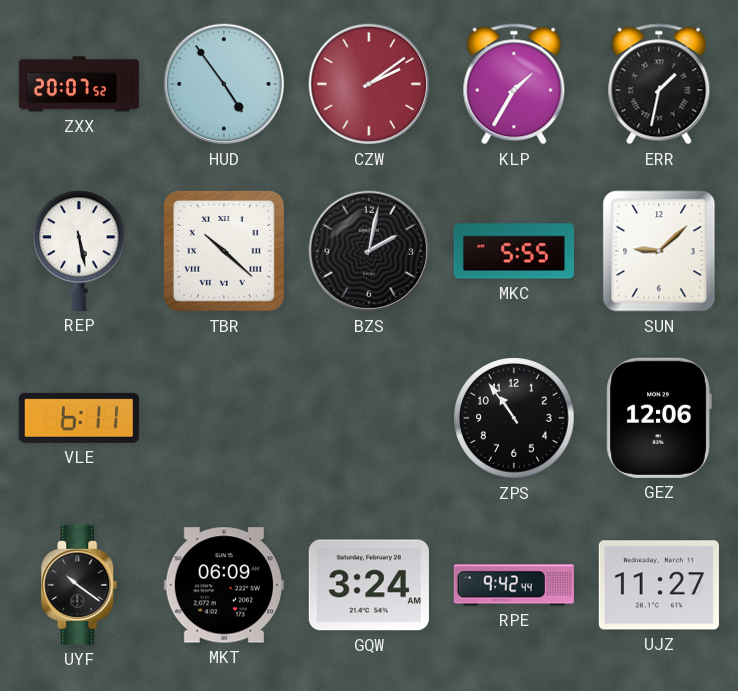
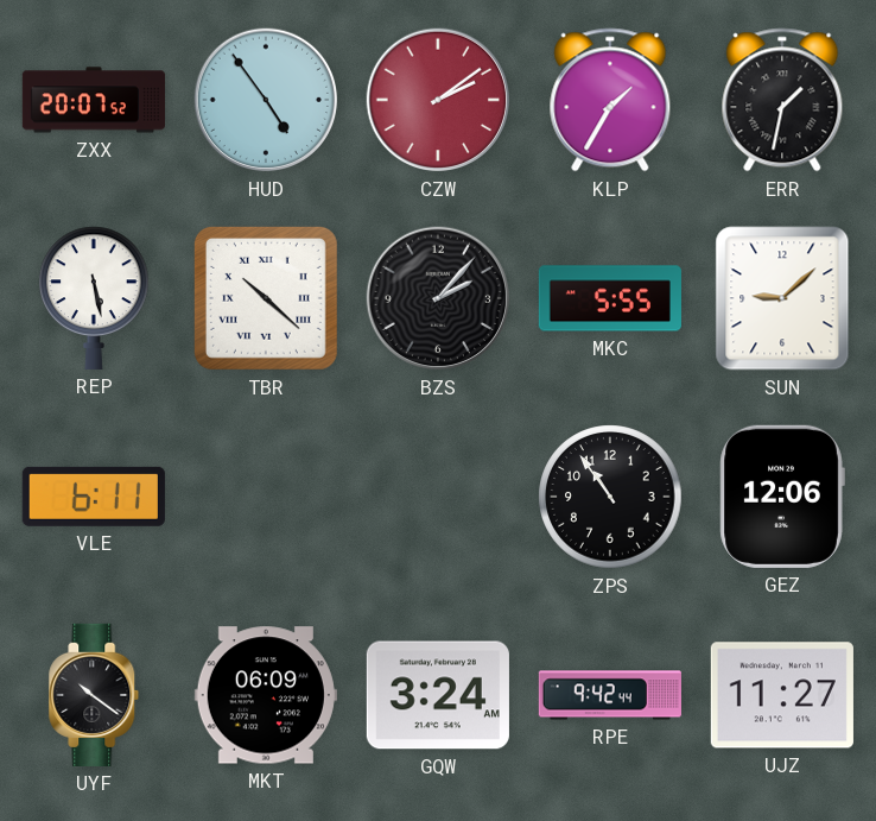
BZS: 2:02 -> 2:07 (438, 298)
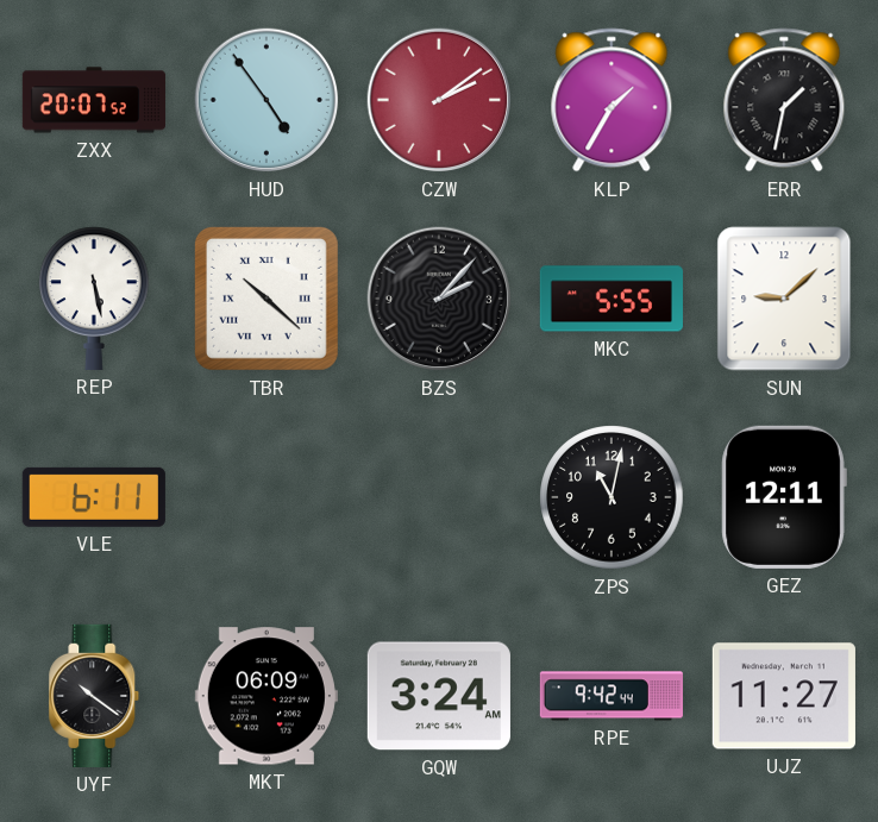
ZPS: 10:54 -> 11:02 (612, 497)
GEZ: 12:06 -> 12:11 (784, 497)
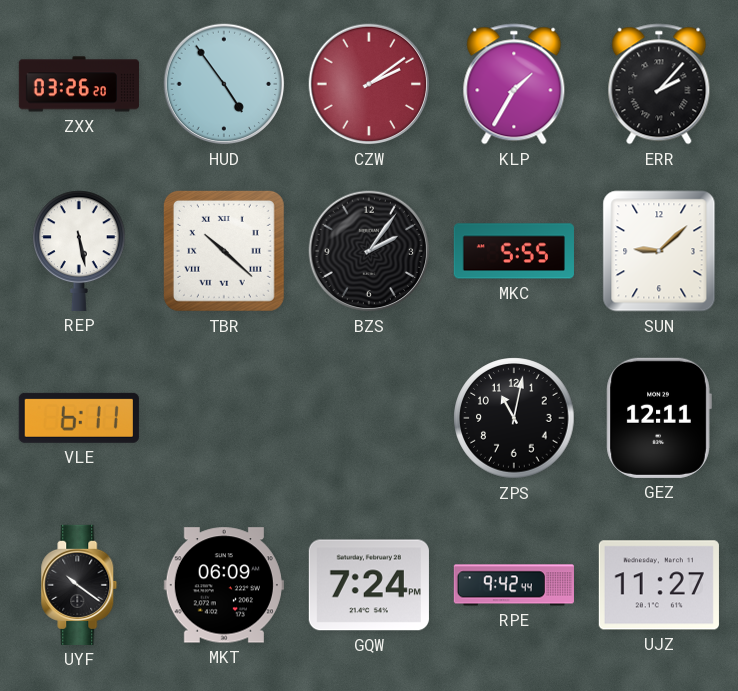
ZXX: 20:07 -> 03:26 (79, 84)
ERR: 1:32 -> 2:07 (659, 84)
BZS: 2:07 -> 2:06 (369, 251)
GQW: 3:24 -> 7:24 (369, 585)
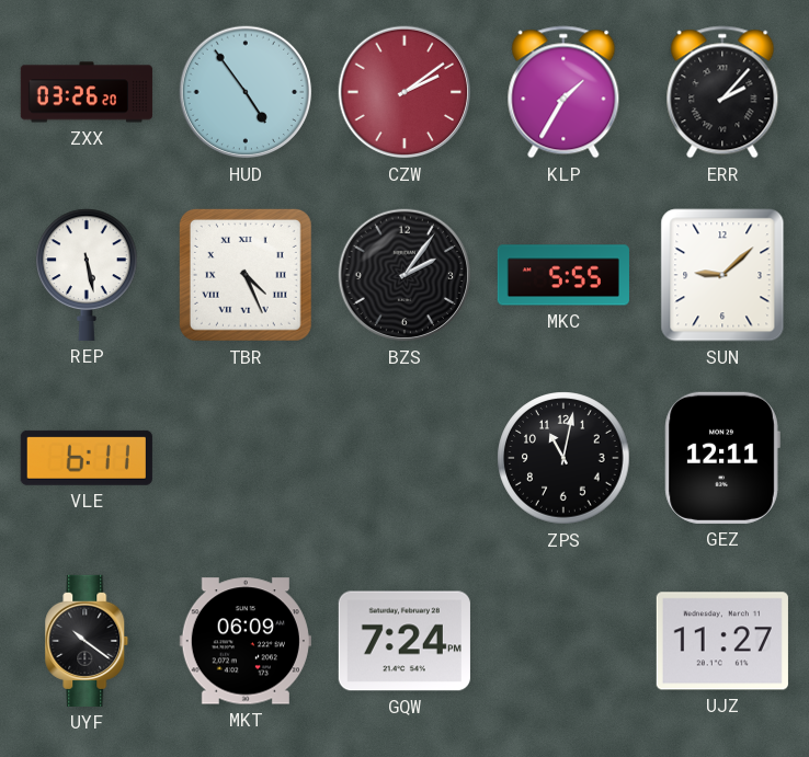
TBR: 10:22 -> 4:26 (246, 275)
RPE: 9:42 -> none (514, 585)
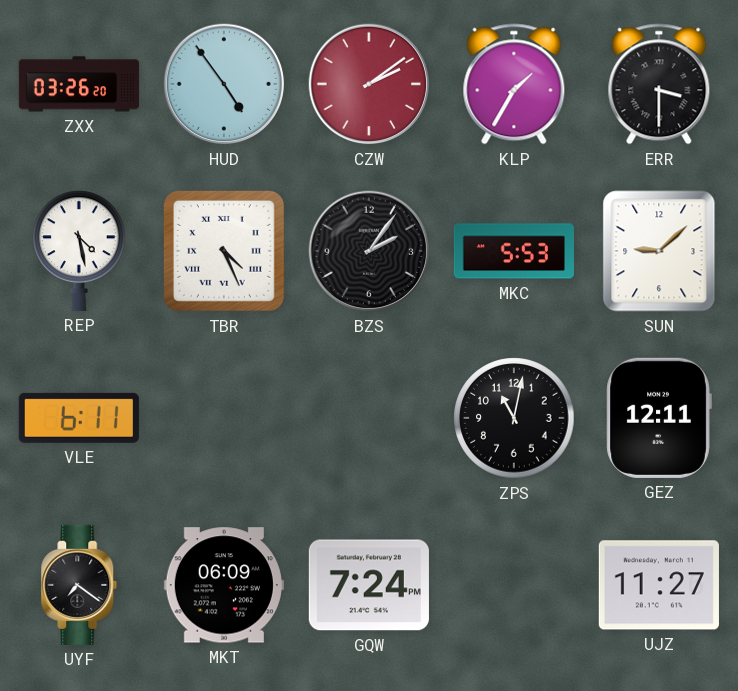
ERR: 2:07 -> 3:30 (659, 84)
REP: 5:28 -> 4:28 (80, 251)
MKC: 5:55 -> 5:53 (514, 251)
UYF: 10:21 -> 7:21 (79, 585)
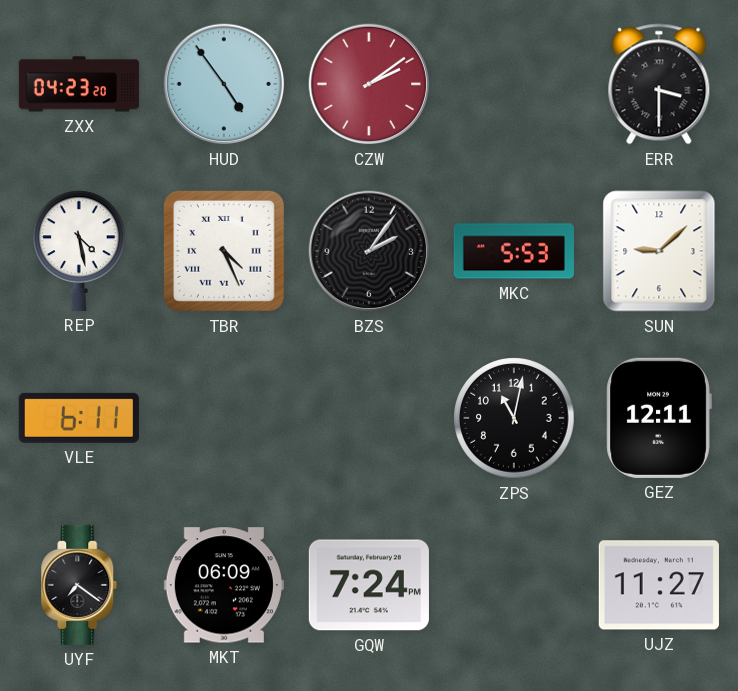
ZXX: 03:26 -> 04:23 (79, 84)
KLP: 1:35 -> none (514, 84)
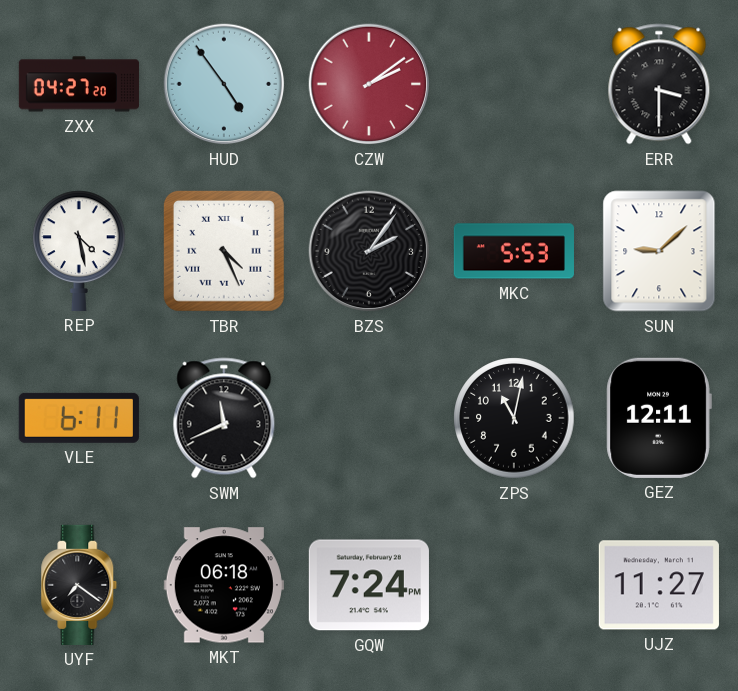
ZXX: 04:23 -> 04:27 (79, 84)
SWM: none -> 11:41 (224, 418)
MKT: 06:09 -> 06:18 (224, 585)
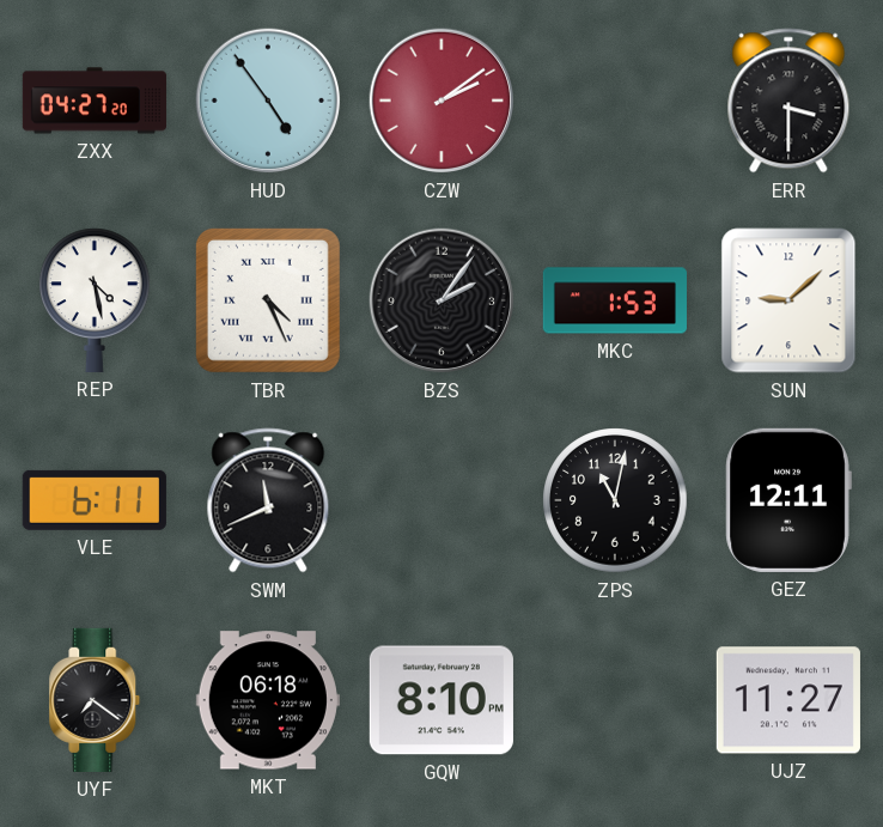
MKC: 5:53 -> 1:53 (615, 300)
GQW: 7:24 -> 8:10 (441, 700)
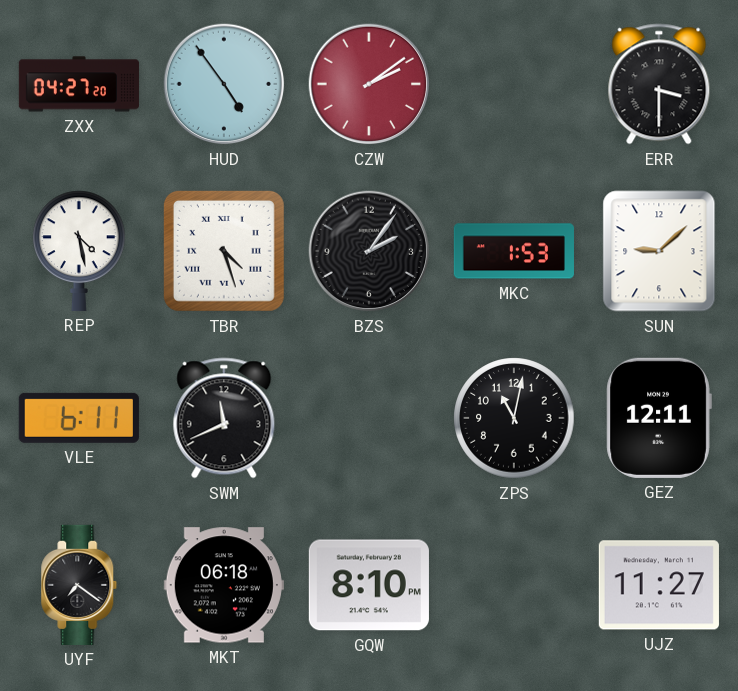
TBR: 4:26 -> 4:27 (224, 251)
